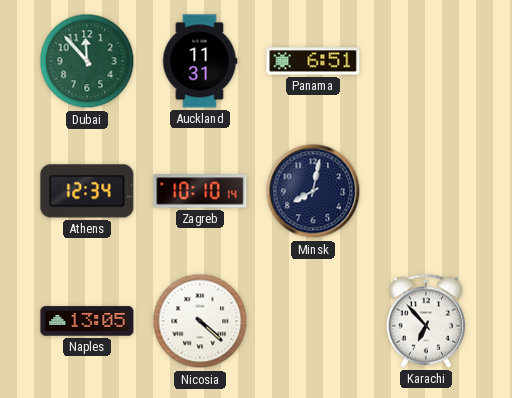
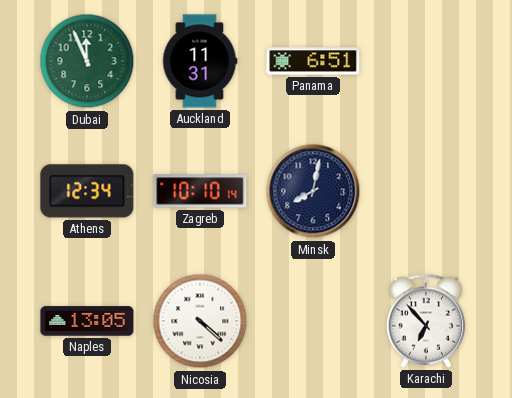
Dubai: 11:53 -> 11:56 (87, 61)
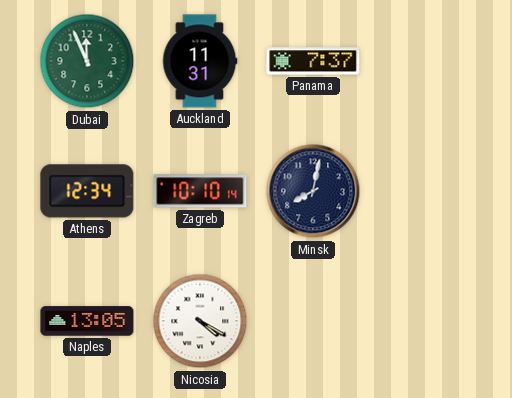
Panama: 6:51 -> 7:37 (313, 61)
Nicosia: 4:22 -> 4:20 (200, 321)
Karachi: 6:53 -> none (426, 321)
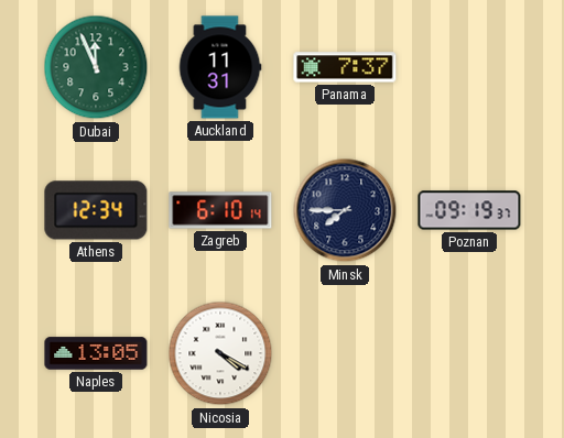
Zagreb: 10:10 -> 6:10 (220, 210)
Minsk: 8:02 -> 7:45 (345, 210)
Poznan: none -> 09:19 (469, 210)
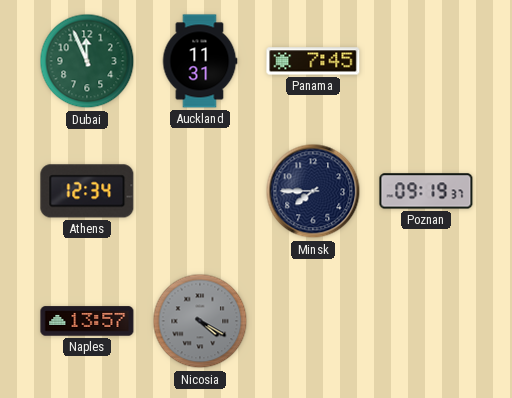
Panama: 7:37 -> 7:45 (313, 61)
Zagreb: 6:10 -> none (220, 210)
Naples: 13:05 -> 13:57 (87, 321)
Nicosia dial: white -> grey (200, 321)
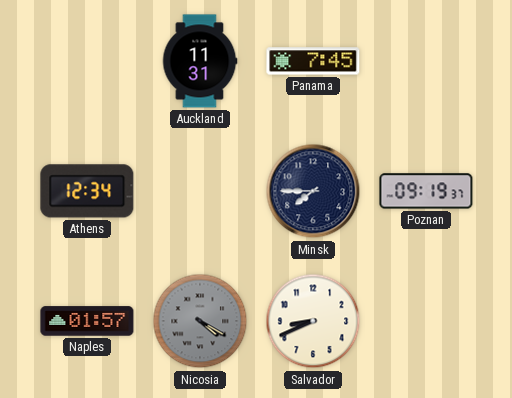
Dubai: 11:56 -> none (87, 61)
Naples: 13:57 -> 01:57 (87, 321)
Salvador: none -> 8:41 (313, 321)
